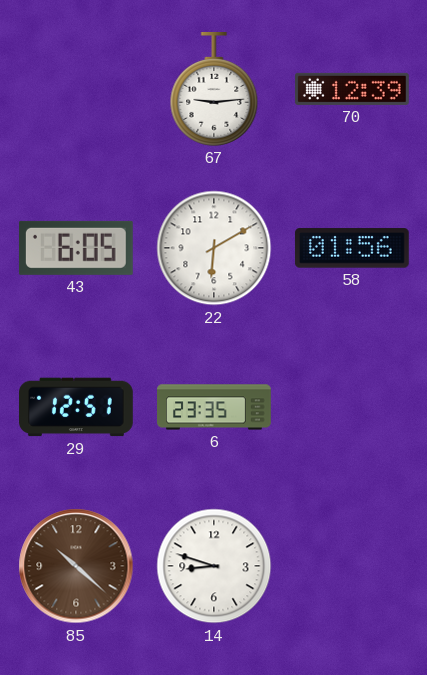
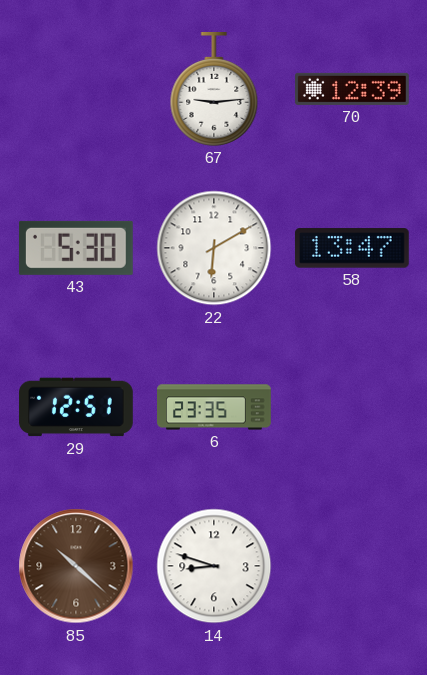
43: 6:05 -> 5:30 (76, 248)
58: 01:56 -> 13:47 (352, 248)
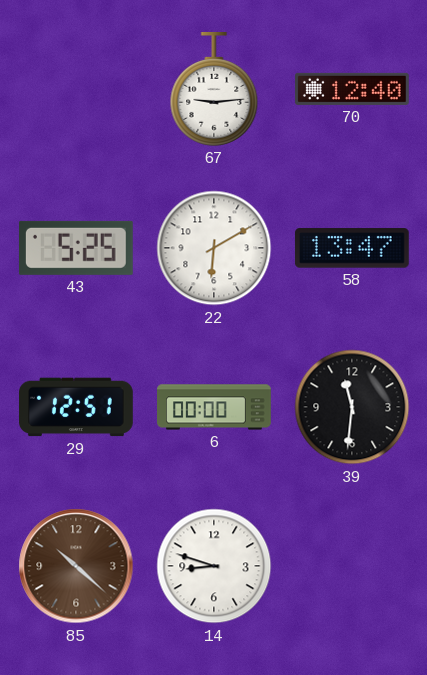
70: 12:39 -> 12:40 (353, 89)
43: 5:30 -> 5:25 (76, 248)
6: 23:35 -> 00:00 (214, 407)
39: none -> 11:31 (352, 407)
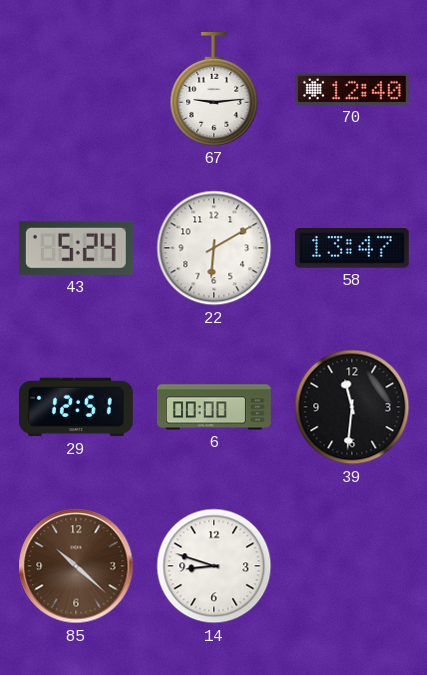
43: 5:25 -> 5:24 (76, 248)
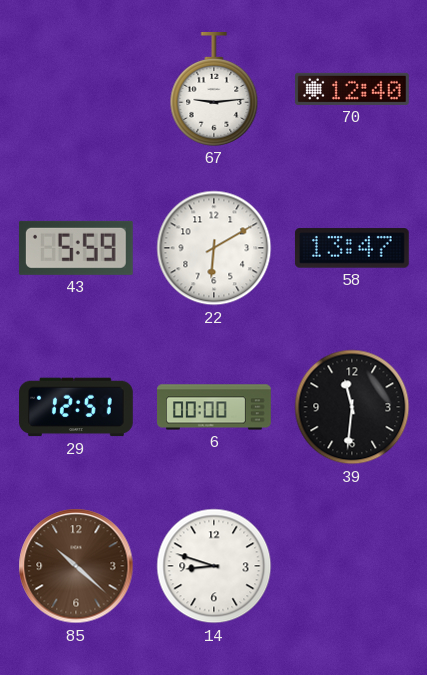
43: 5:24 -> 5:59 (76, 248)
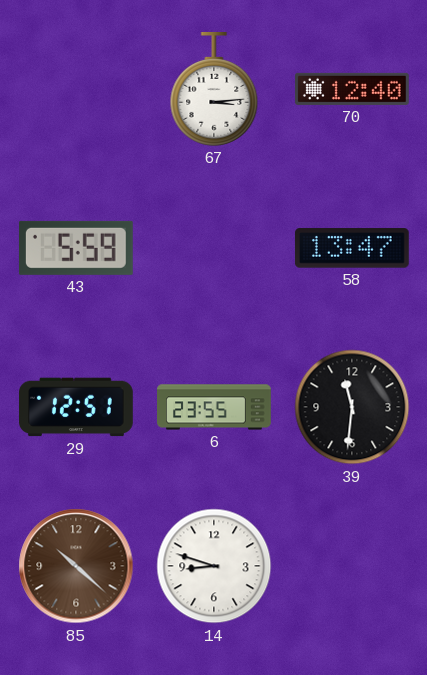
67: 9:14 -> 3:14 (214, 90)
22: 6:10 -> none (214, 248)
6: 00:00 -> 23:55 (214, 407)
